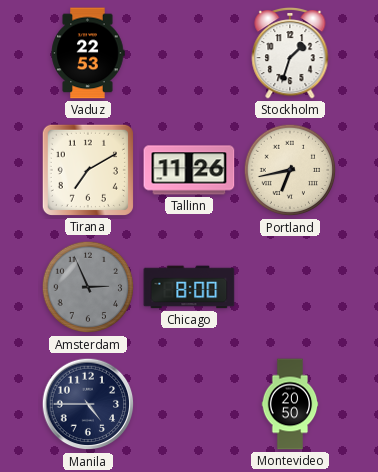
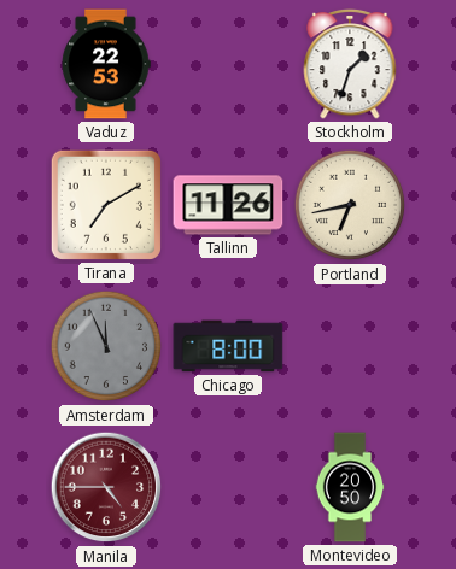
Amsterdam: 2:56 -> 11:56 (106, 346)
Manila dial: navy -> burgundy (106, 487)
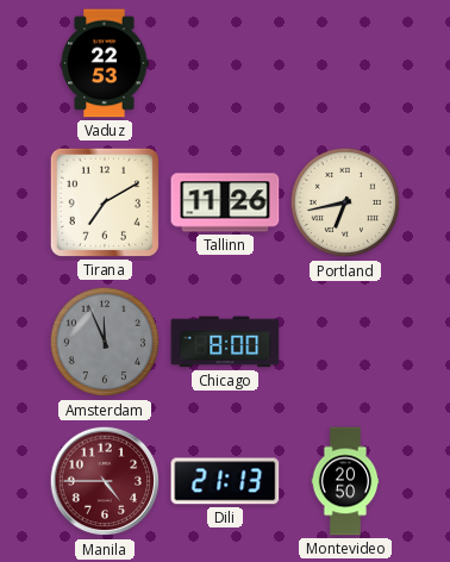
Stockholm: 1:33 -> none (350, 64)
Dili: none -> 21:13 (225, 481)
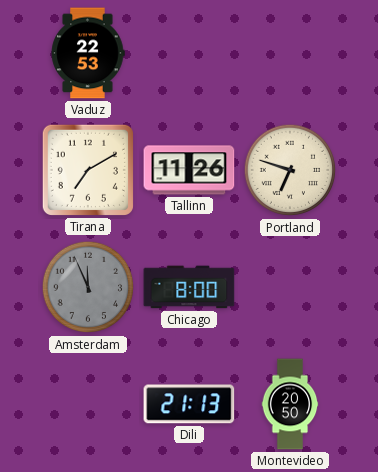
Portland: 6:43 -> 6:48 (290, 170)
Manila: 4:45 -> none (105, 481)
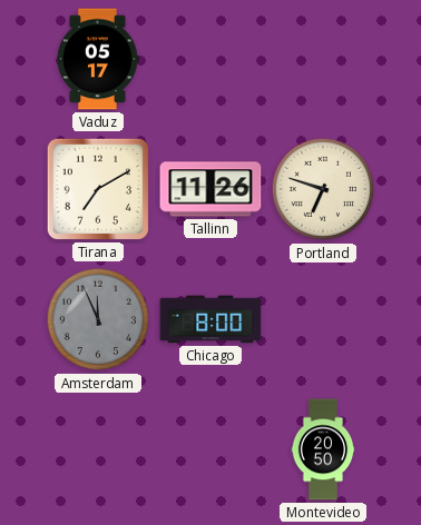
Vaduz: 22:53 -> 05:17 (98, 59)
Dili: 21:13 -> none (189, 404)
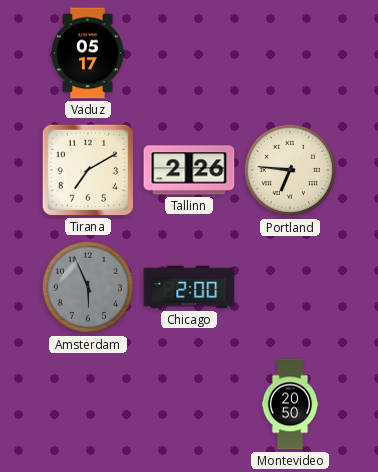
Tallinn: 11:26 -> 2:26 (189, 170)
Portland: 6:48 -> 6:46 (290, 170)
Amsterdam: 11:56 -> 5:56 (88, 287)
Chicago: 8:00 -> 2:00 (189, 287)
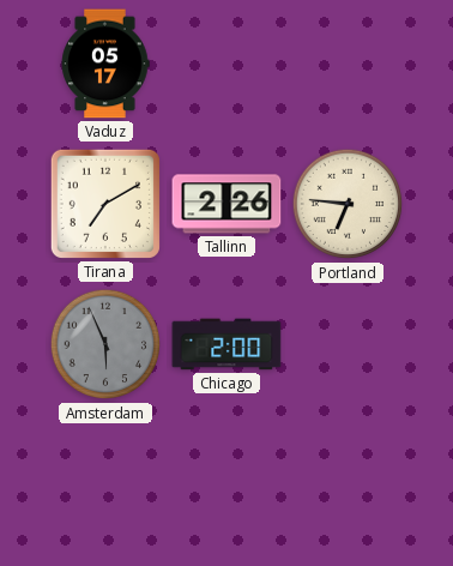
Montevideo: 20:50 -> none (290, 404)
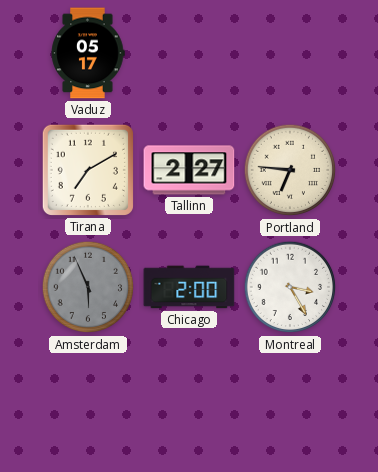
Tallinn: 2:26 -> 2:27 (189, 170)
Montreal: none -> 3:25 (290, 287)
